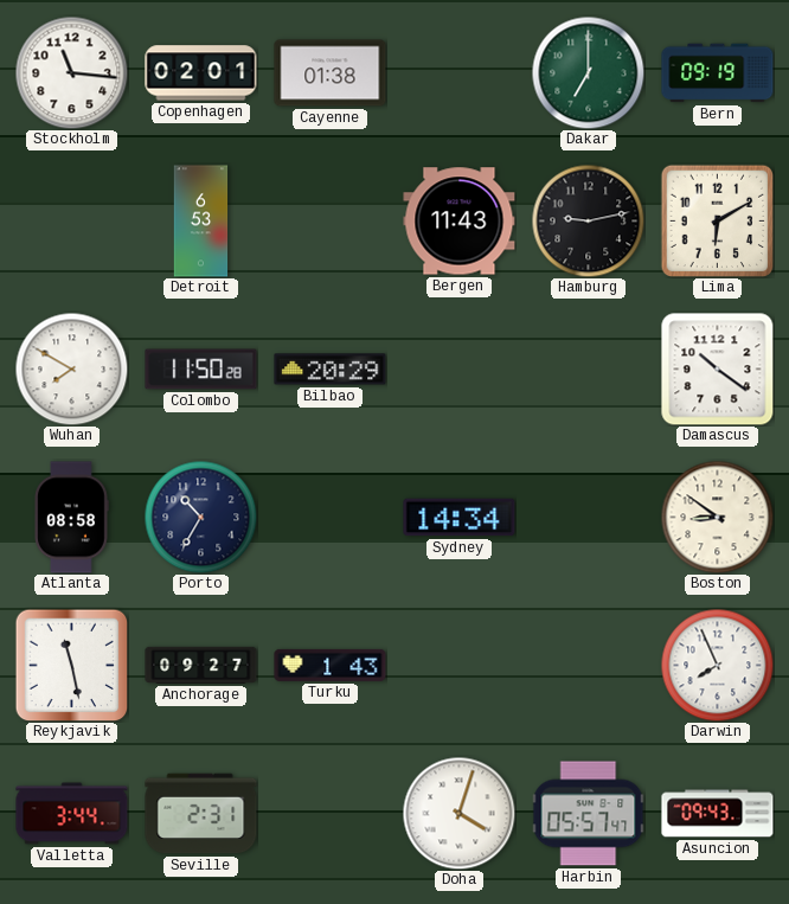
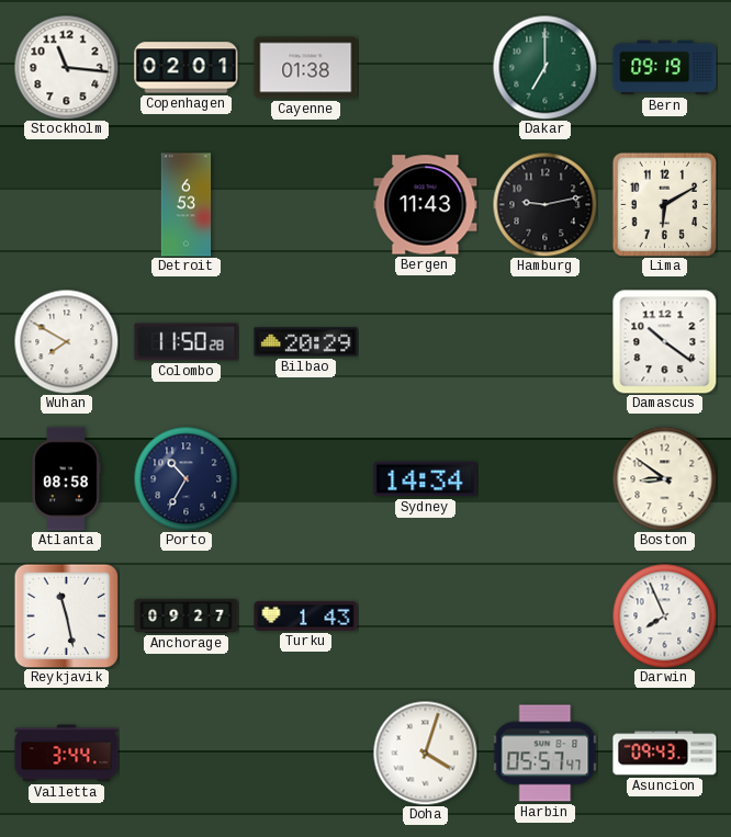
Seville: 2:31 -> none (201, 814)
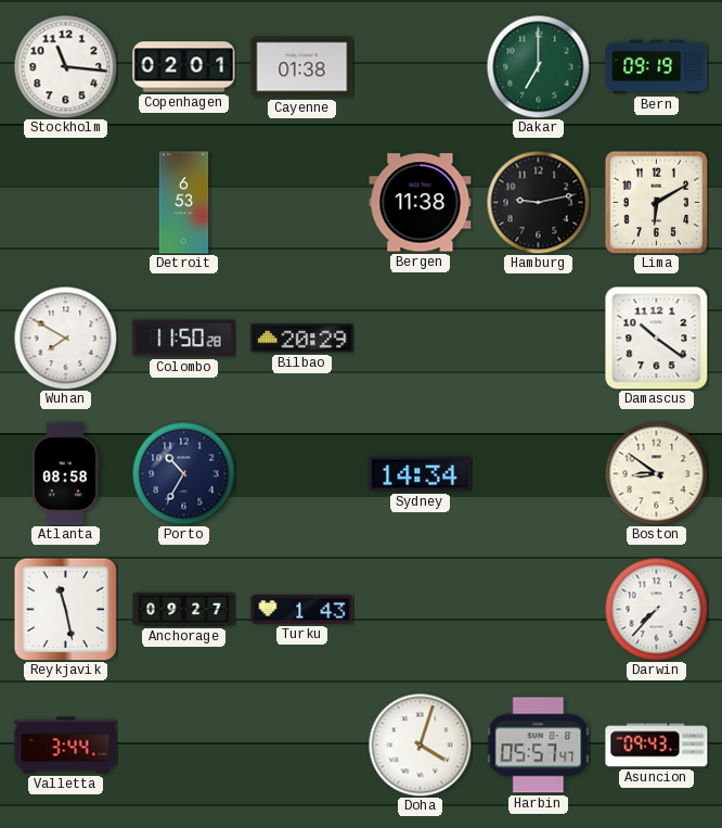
Bergen: 11:43 -> 11:38 (421, 203)
Darwin: 7:56 -> 7:37 (656, 609)
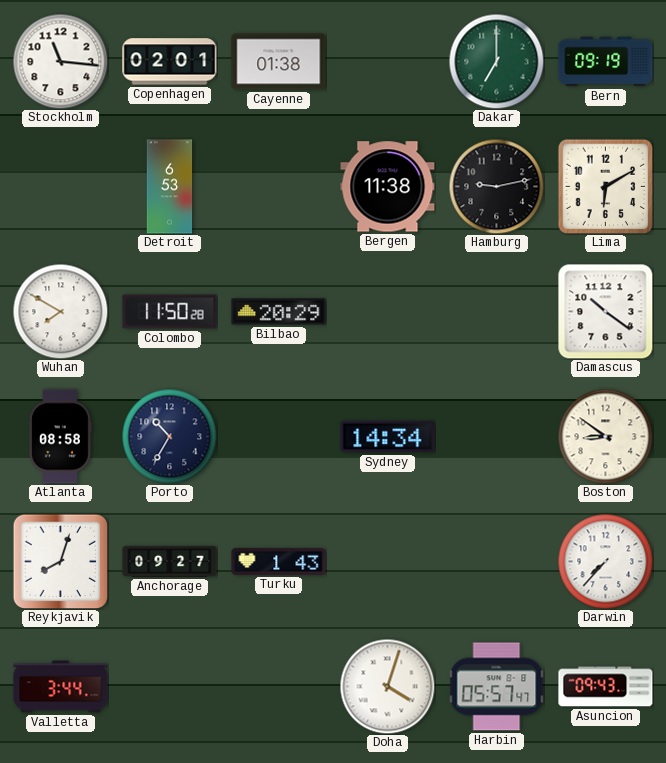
Reykjavik: 11:28 -> 8:03 (60, 561)
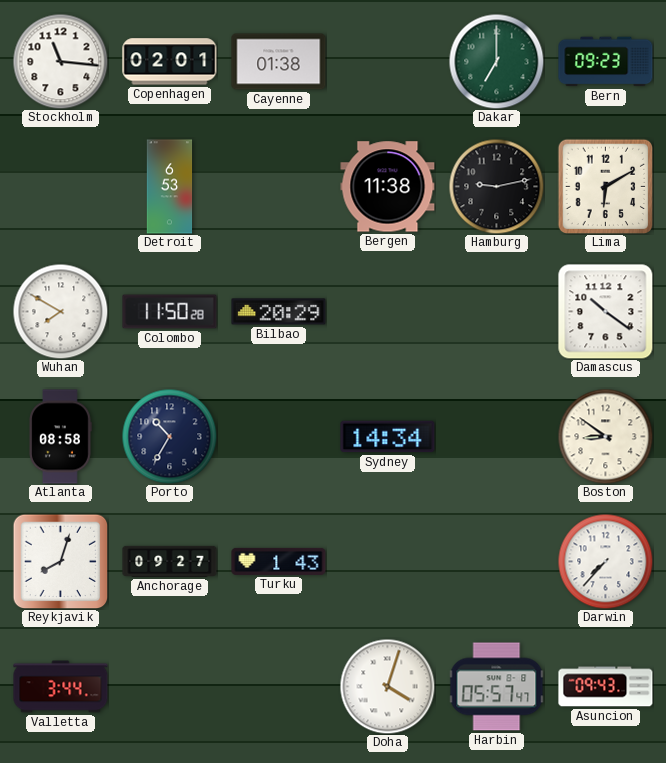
Bern: 09:19 -> 09:23 (606, 62)
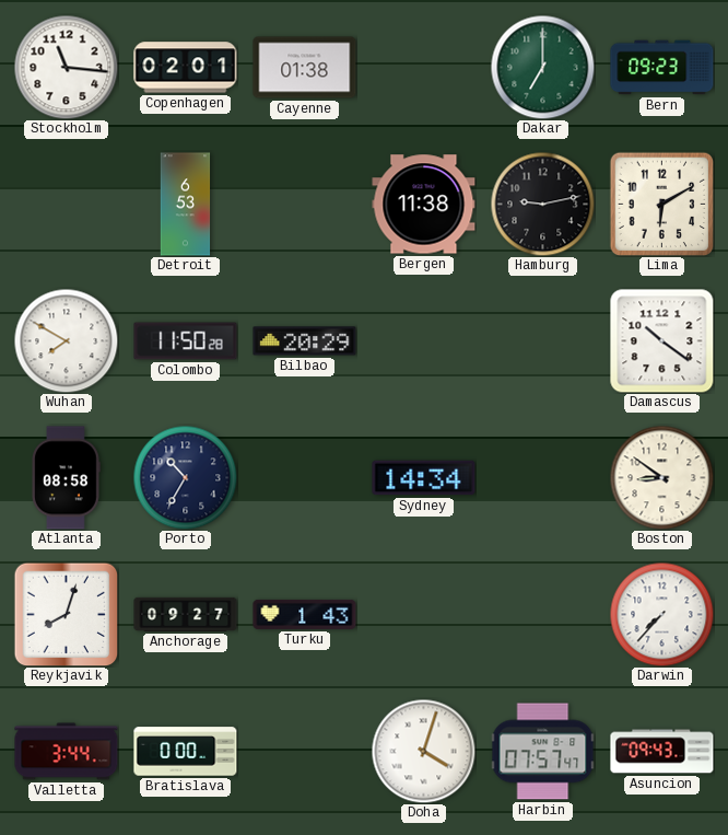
Bratislava: none -> 0:00 (186, 752)
Harbin: 05:57 -> 07:57 (542, 752)
